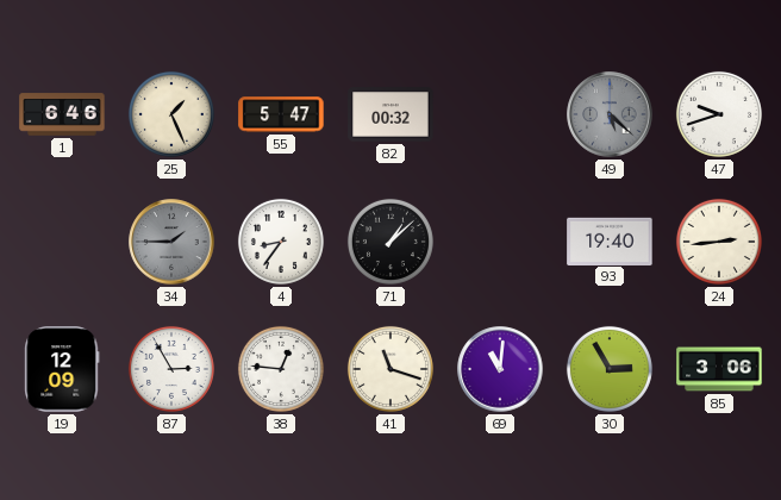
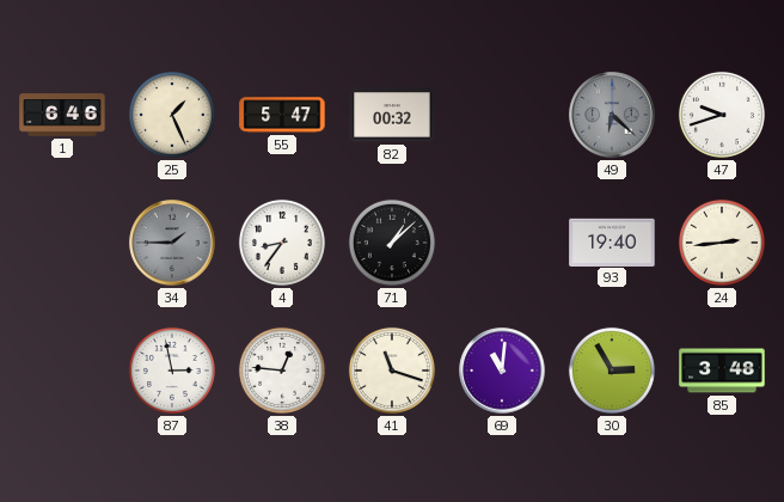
49: 5:22 -> 6:22 (612, 115)
19: 12:09 -> none (62, 369)
87: 2:55 -> 2:58 (172, 371)
85: 3:06 -> 3:48 (722, 371)
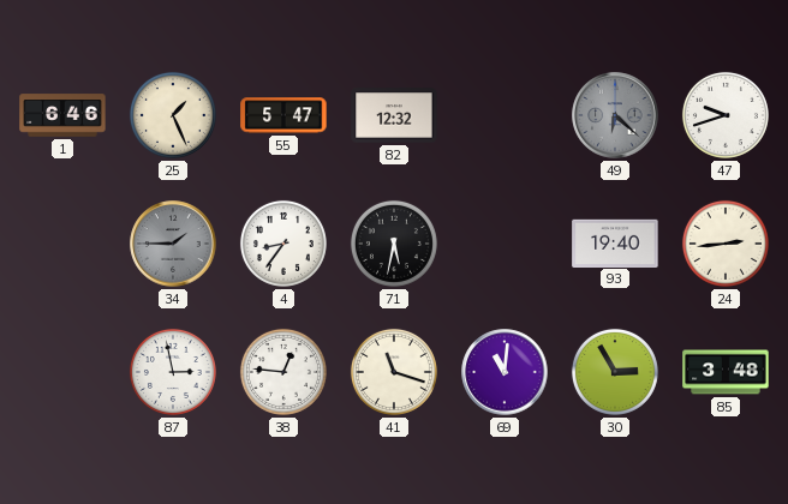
82: 00:32 -> 12:32 (394, 115)
71: 1:08 -> 5:32 (394, 244)
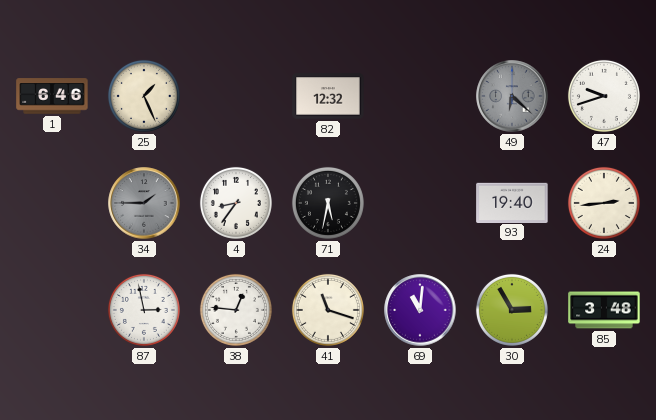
55: 5:47 -> none (283, 115)
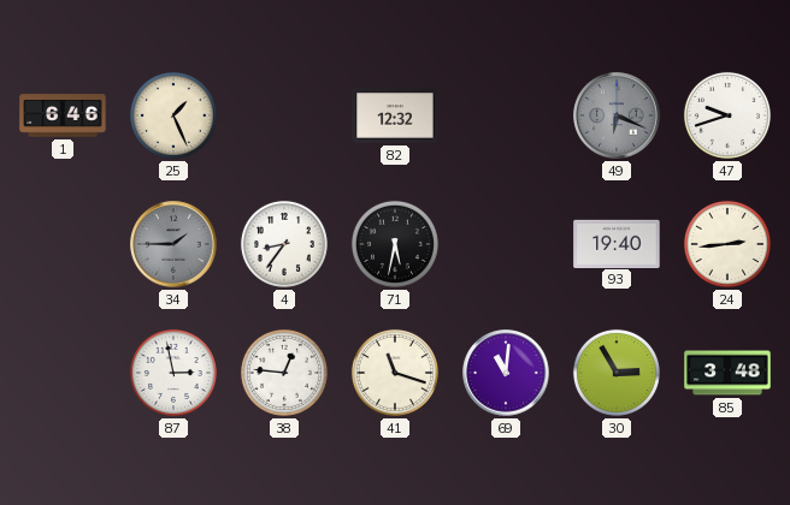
49: 6:22 -> 6:19 (617, 115)
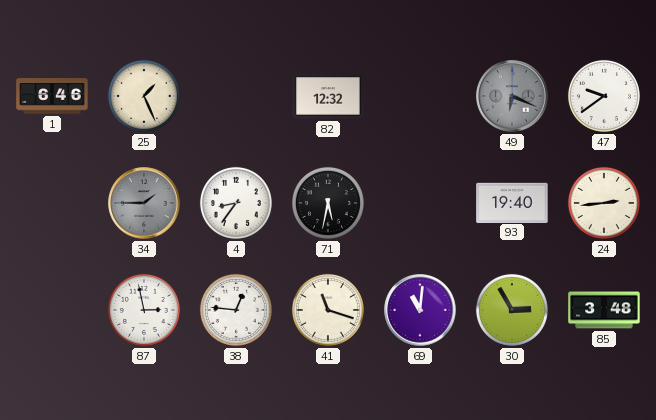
47: 9:42 -> 9:39 (604, 96)
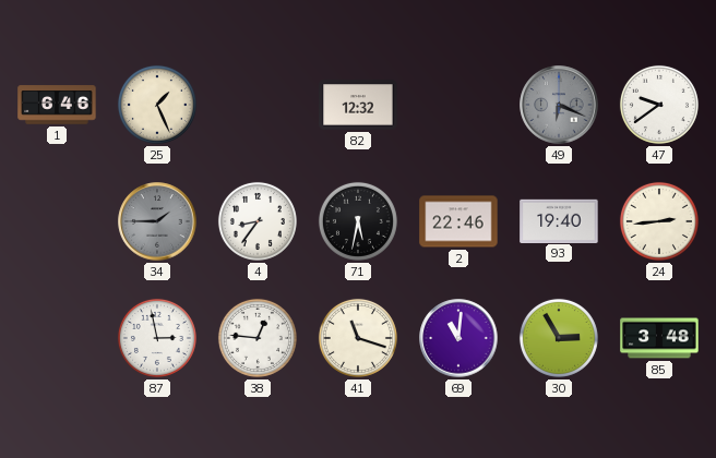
2: none -> 22:46 (458, 221)
